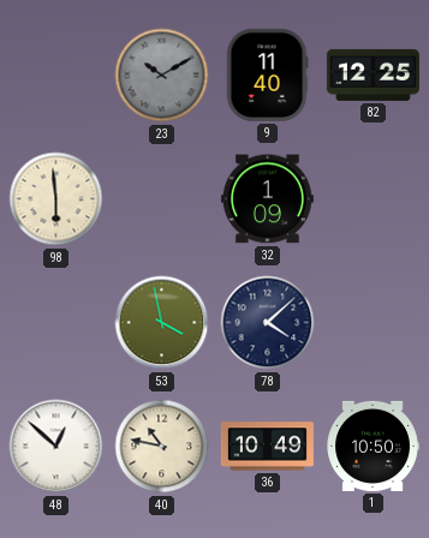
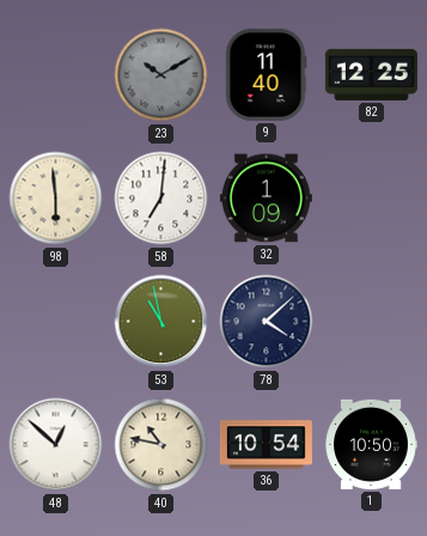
58: none -> 7:01 (161, 199)
53: 3:58 -> 10:58 (161, 322)
36: 10:49 -> 10:54 (266, 445)
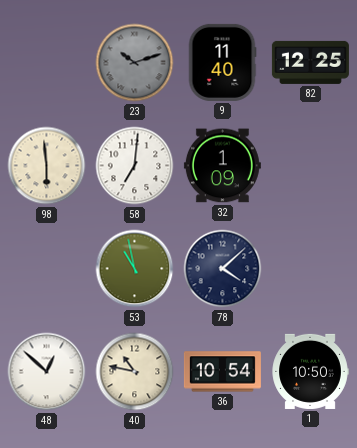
23: 10:10 -> 10:12 (135, 63)
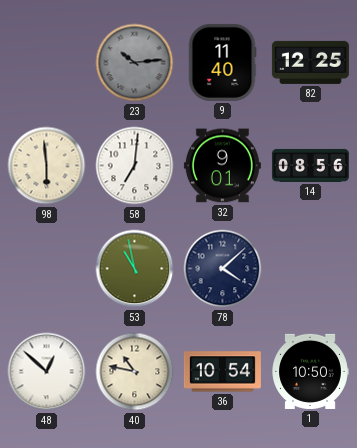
23: 10:12 -> 10:14 (135, 63)
32: 1:09 -> 9:01 (222, 166)
14: none -> 08:56 (310, 165)
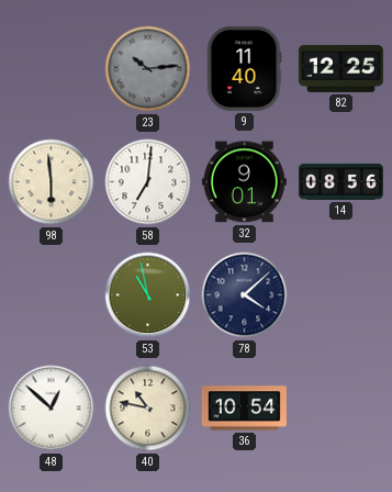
1: 10:50 -> none (310, 371)
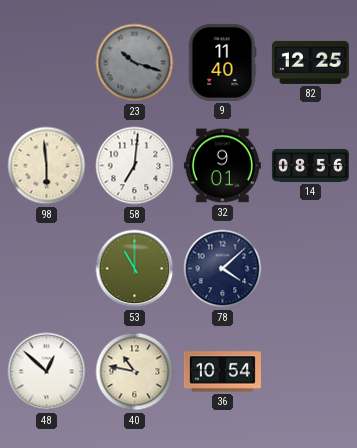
23: 10:14 -> 10:18 (135, 63)
53: 10:58 -> 11:00 (135, 269)
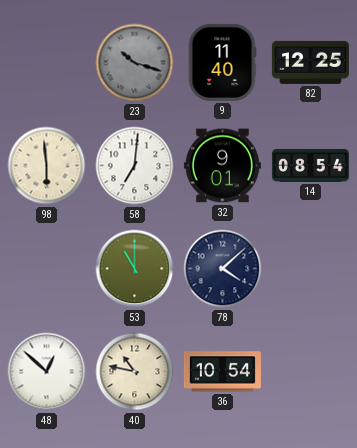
14: 08:56 -> 08:54 (310, 165)
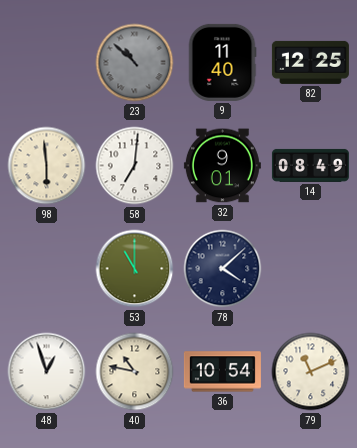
23: 10:18 -> 10:52 (135, 63)
14: 08:54 -> 08:49 (310, 165)
48: 12:52 -> 12:57 (47, 372)
79: none -> 11:11 (311, 372)
